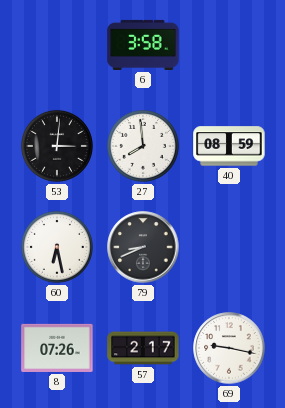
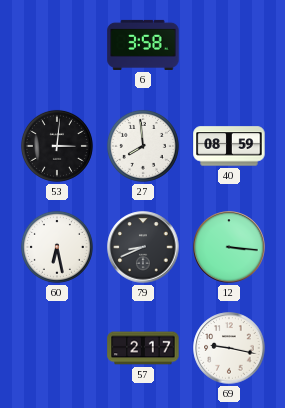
12: none -> 3:16 (229, 247)
8: 07:26 -> none (57, 348)
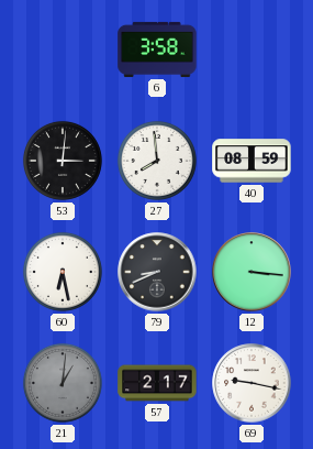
21: none -> 1:01 (63, 383)
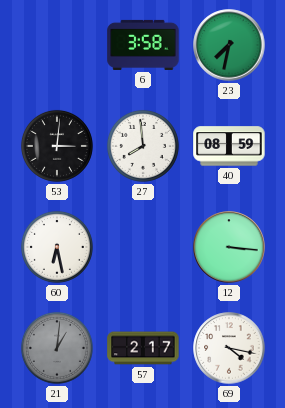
23: none -> 7:32 (229, 45)
79: 8:41 -> none (157, 272)
69: 9:17 -> 4:17 (229, 348)
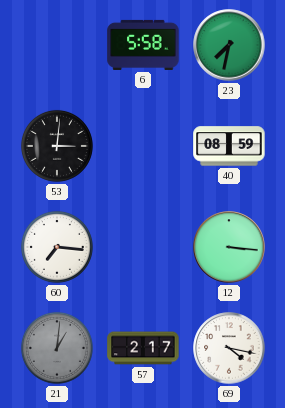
6: 3:58 -> 5:58 (143, 45)
27: 7:59 -> none (143, 146)
60: 6:28 -> 7:16 (57, 247)
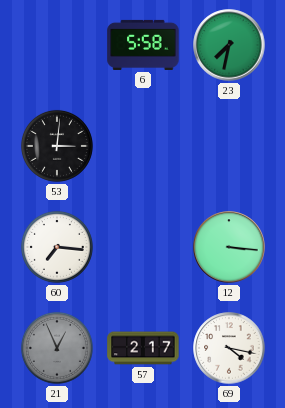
40: 08:59 -> none (229, 146)
21: 1:01 -> 12:56 (57, 348)
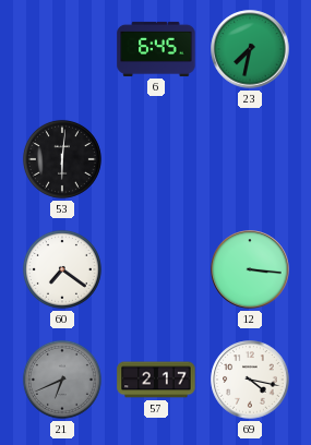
6: 5:58 -> 6:45 (156, 49)
53: 3:01 -> 6:01 (62, 159)
60: 7:16 -> 7:21 (62, 269)
21: 12:56 -> 6:41 (62, 380)
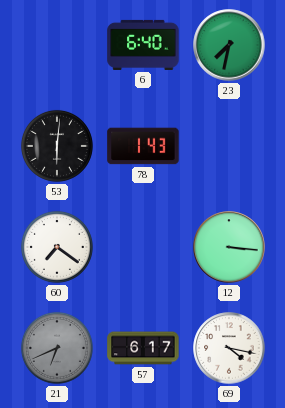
6: 6:45 -> 6:40 (143, 45)
78: none -> 1:43 (143, 146)
57: 2:17 -> 6:17 (143, 348)
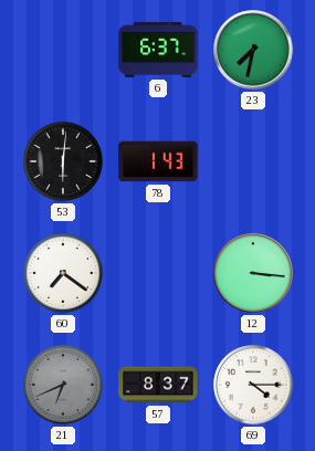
6: 6:40 -> 6:37 (158, 50)
57: 6:17 -> 8:37 (158, 385)
69: 4:17 -> 4:15 (253, 385)
